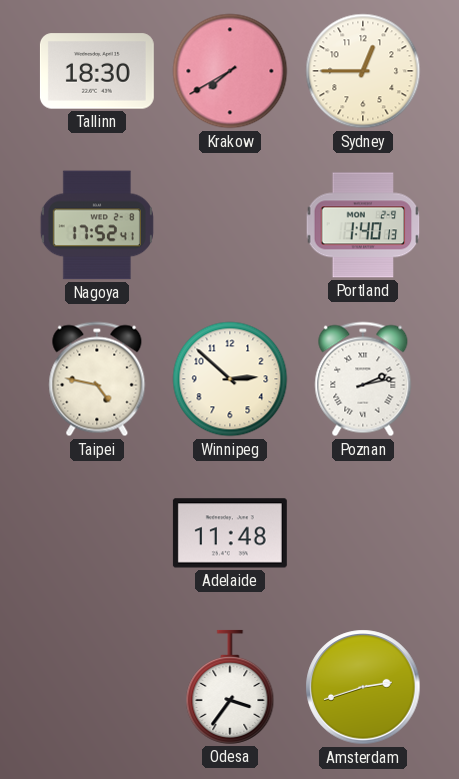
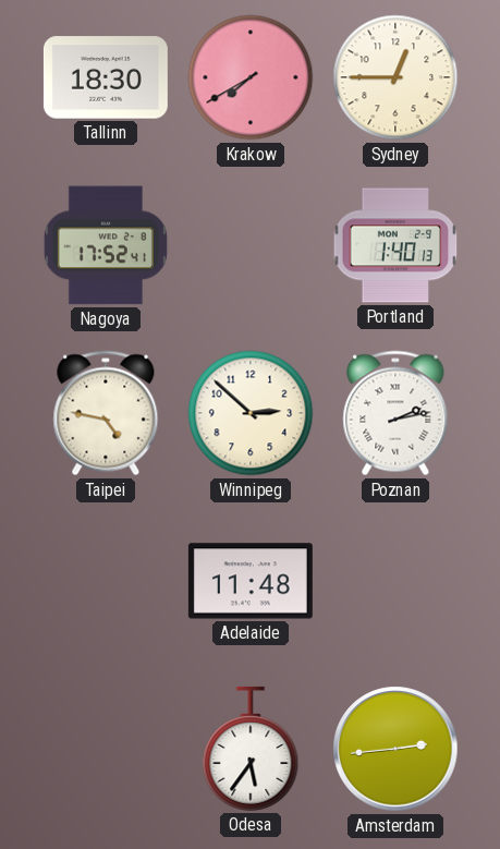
Odesa: 3:36 -> 5:36 (251, 749)
Amsterdam: 2:42 -> 2:44 (395, 749)
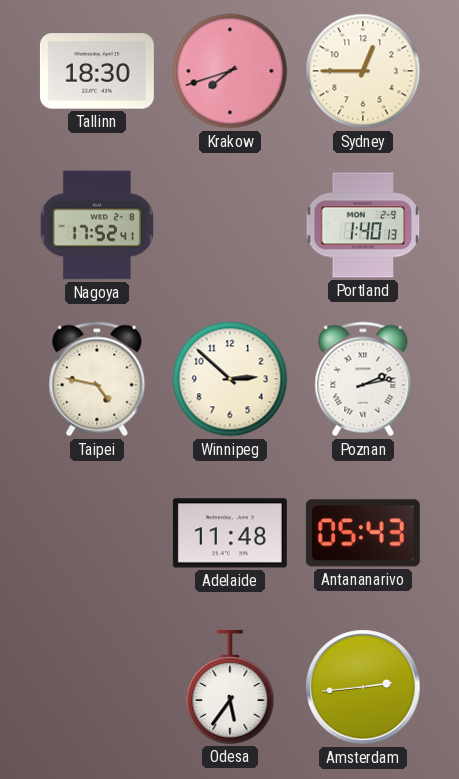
Krakow: 7:40 -> 7:42 (230, 71)
Antananarivo: none -> 05:43 (363, 533)
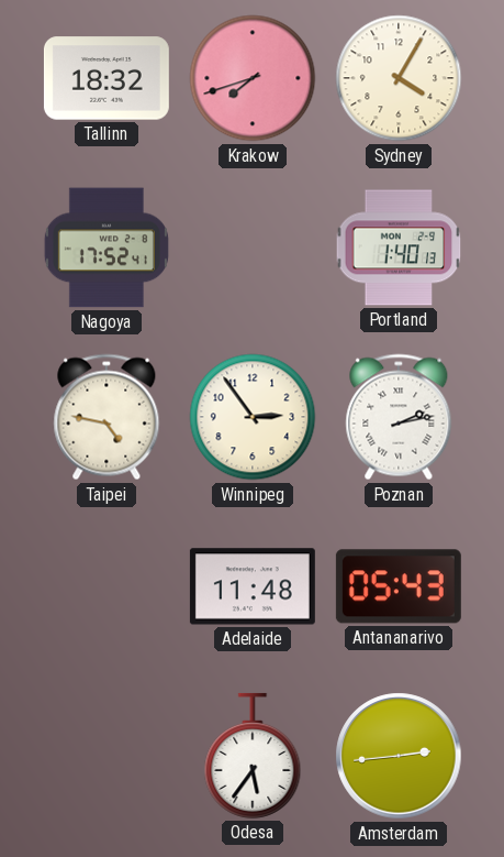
Tallinn: 18:30 -> 18:32 (107, 78)
Sydney: 12:45 -> 4:05 (399, 78)
Winnipeg: 2:52 -> 2:54 (253, 417)
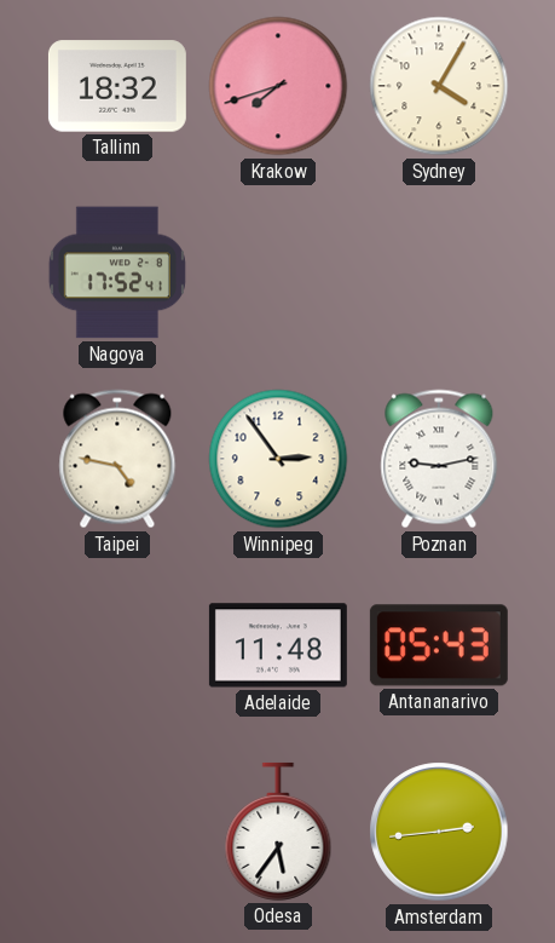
Portland: 1:40 -> none (399, 248)
Poznan: 2:13 -> 9:13 (439, 459)
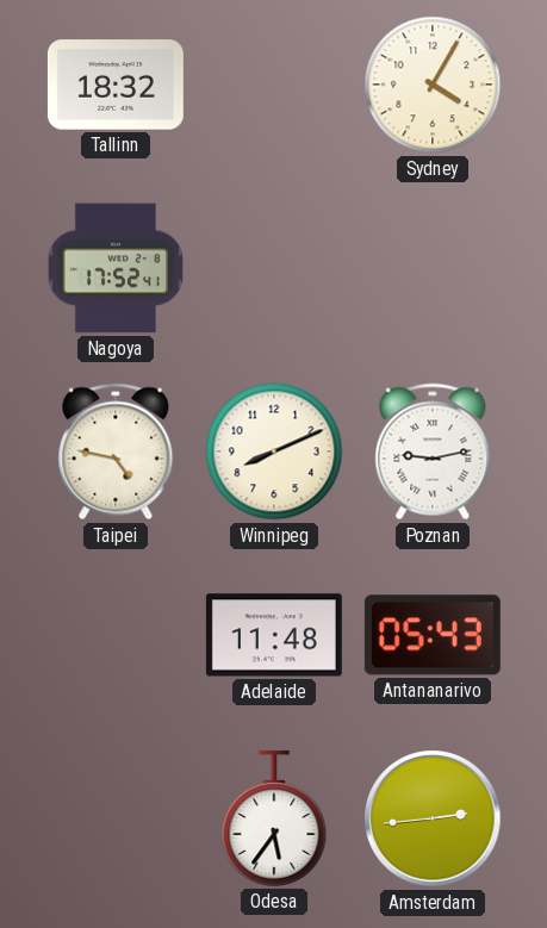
Krakow: 7:42 -> none (278, 86)
Winnipeg: 2:54 -> 8:11 (274, 451)
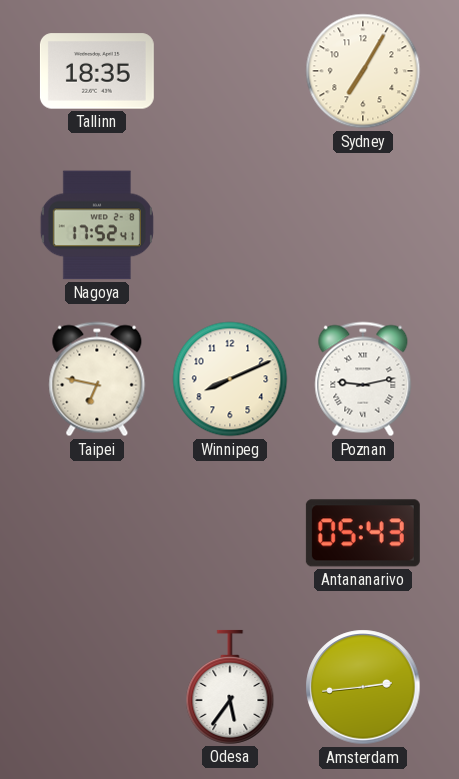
Tallinn: 18:32 -> 18:35 (97, 71)
Sydney: 4:05 -> 7:05 (363, 71)
Taipei: 4:47 -> 6:47 (97, 379)
Adelaide: 11:48 -> none (274, 635)
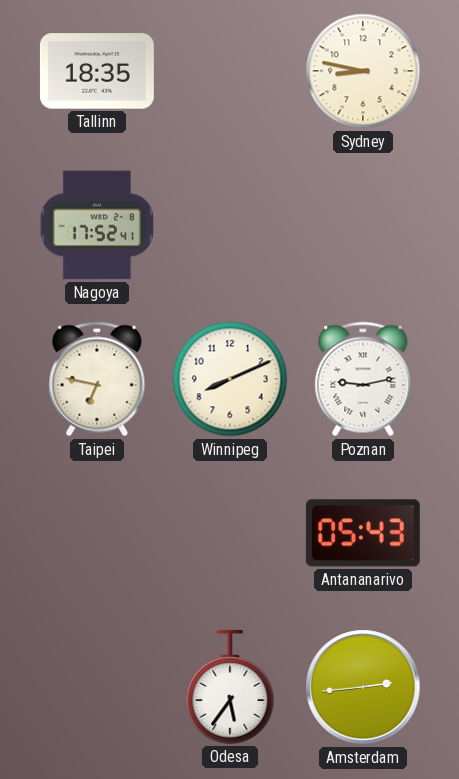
Sydney: 7:05 -> 8:47 (363, 71)
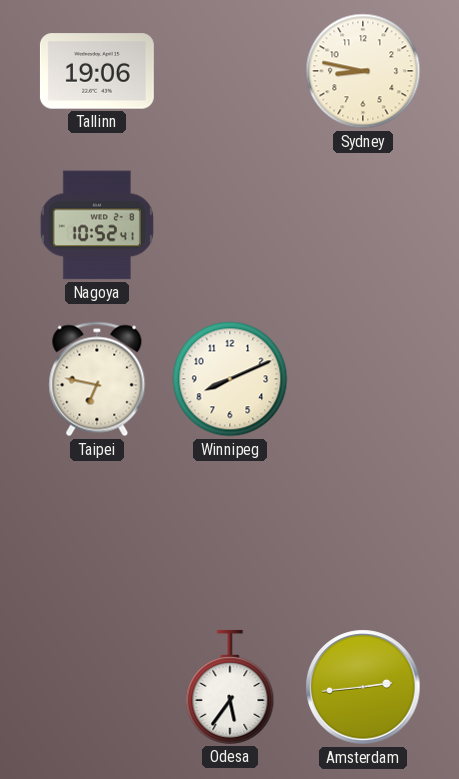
Tallinn: 18:35 -> 19:06 (97, 71)
Nagoya: 17:52 -> 10:52 (97, 225)
Poznan: 9:13 -> none (363, 379)
Antananarivo: 05:43 -> none (363, 533)
